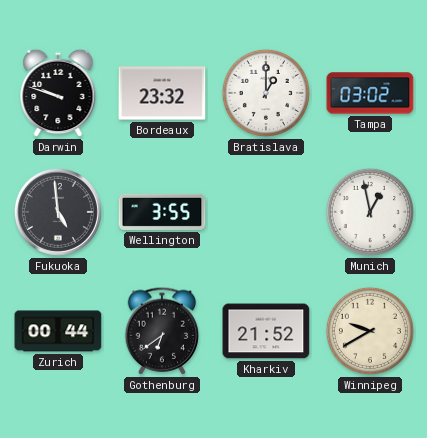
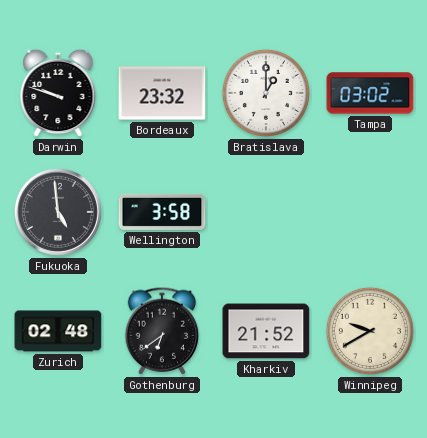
Wellington: 3:55 -> 3:58 (162, 212)
Munich: 12:58 -> none (370, 212)
Zurich: 00:44 -> 02:48 (58, 331)
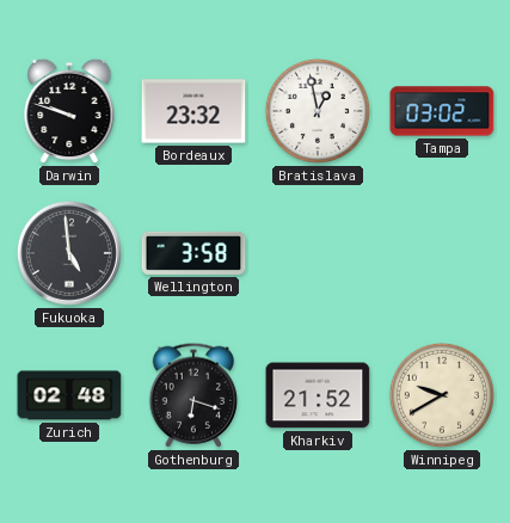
Bratislava: 1:00 -> 12:58 (318, 111)
Gothenburg: 6:39 -> 6:18 (193, 395)
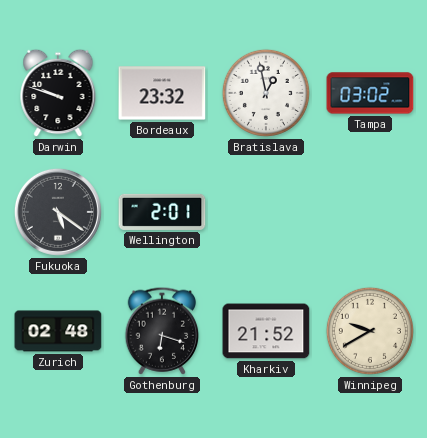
Fukuoka: 4:59 -> 5:21 (58, 212)
Wellington: 3:58 -> 2:01 (162, 212)
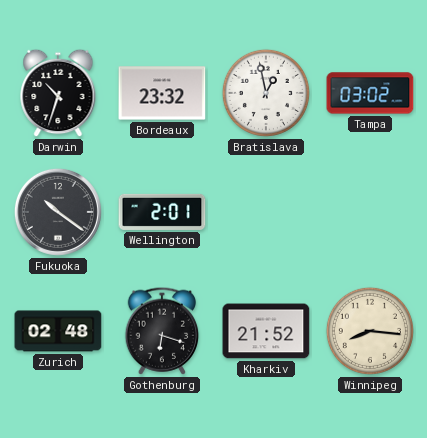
Darwin: 9:48 -> 10:33 (58, 93)
Fukuoka: 5:21 -> 10:21 (58, 212)
Winnipeg: 9:40 -> 8:16 (370, 331)
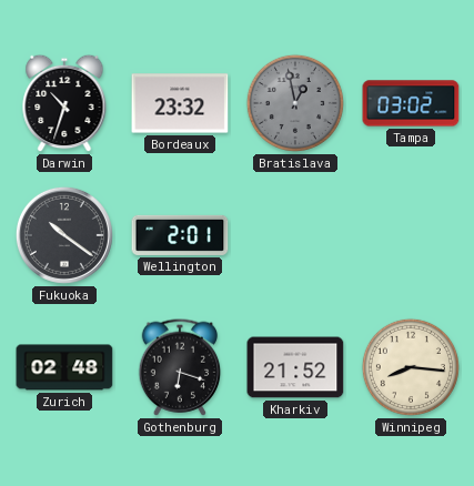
Bratislava dial: white -> grey (295, 103)
